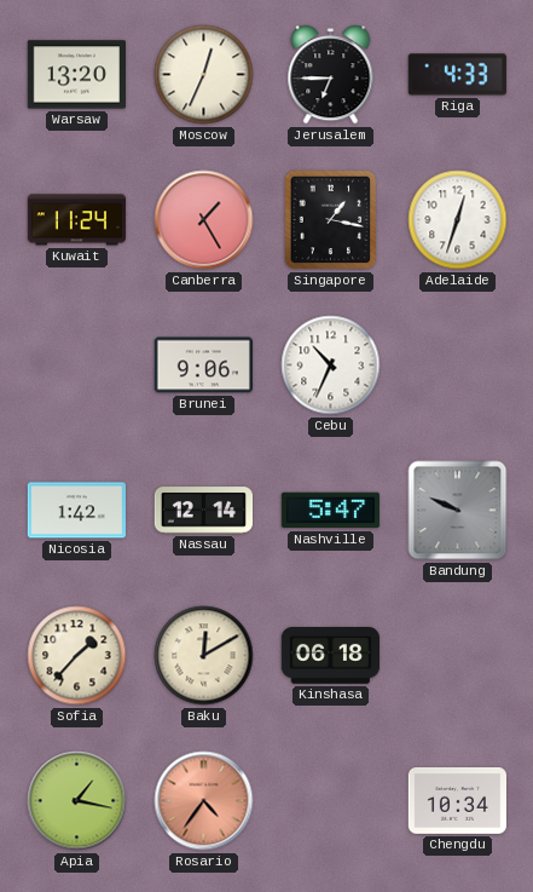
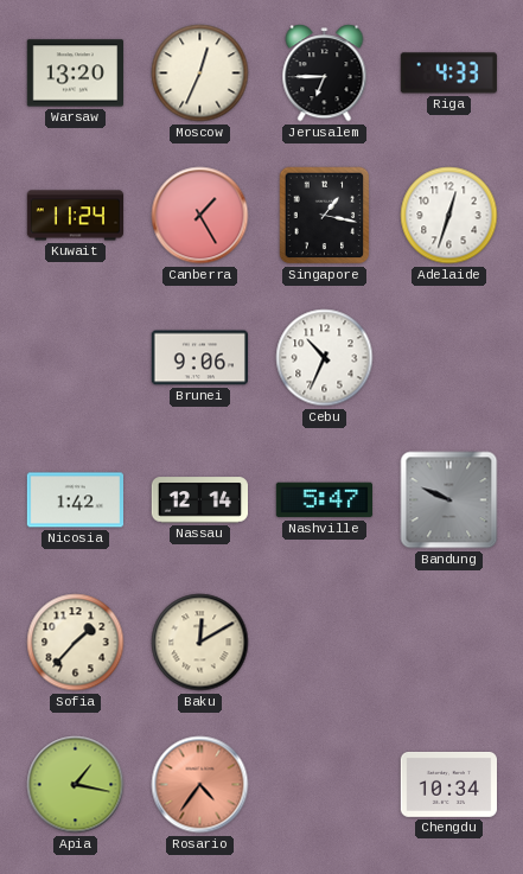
Kinshasa: 06:18 -> none (330, 656)
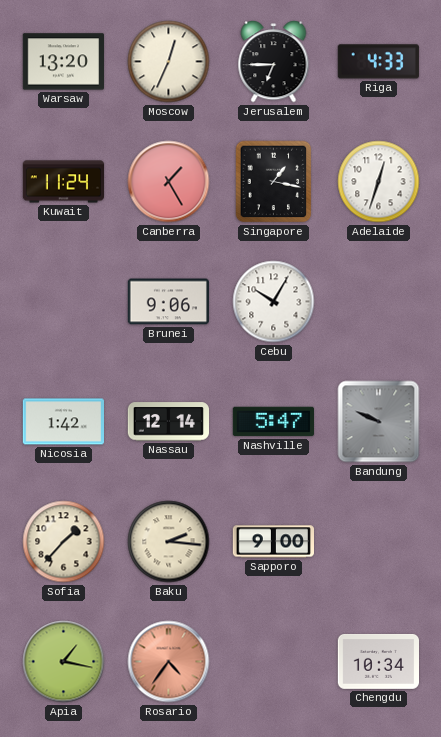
Cebu: 10:34 -> 10:05 (274, 302)
Baku: 12:10 -> 2:16 (169, 542)
Sapporo: none -> 9:00 (273, 542)
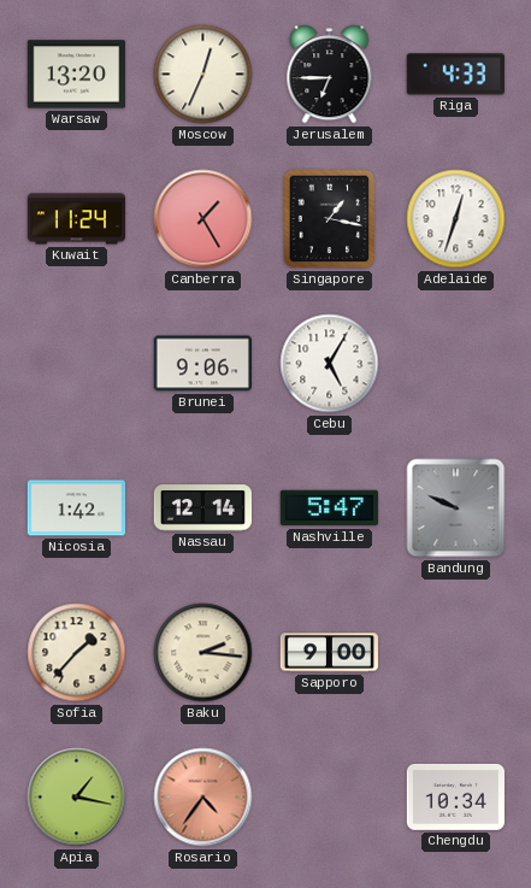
Cebu: 10:05 -> 5:05 (330, 364)
